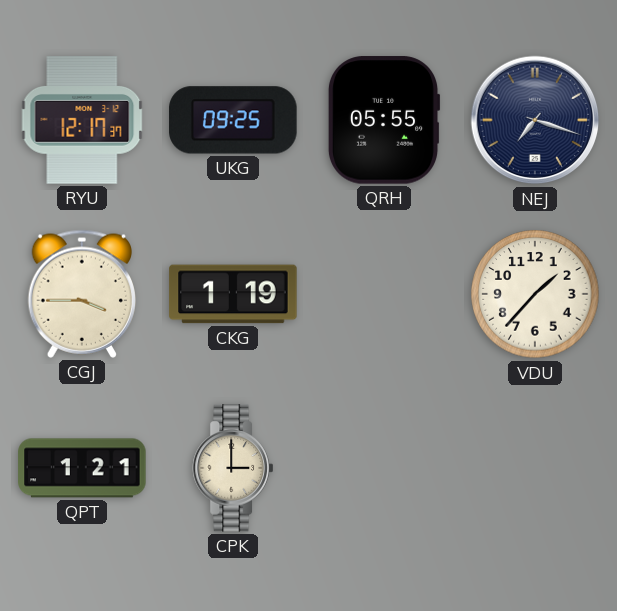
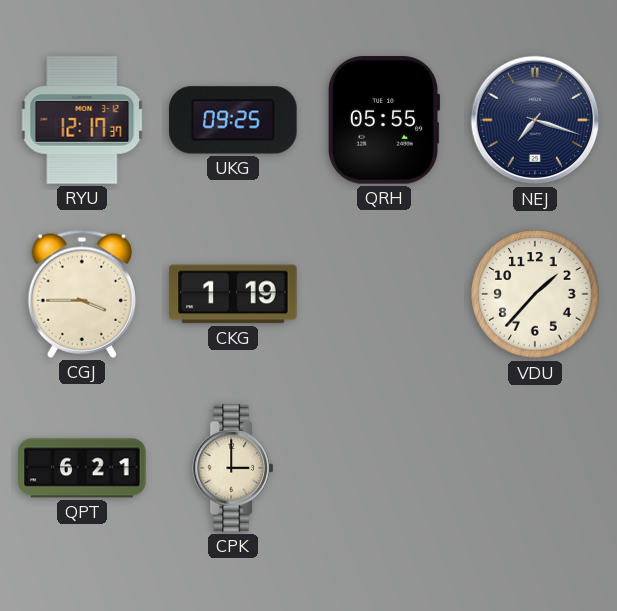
QPT: 1:21 -> 6:21 (82, 468)
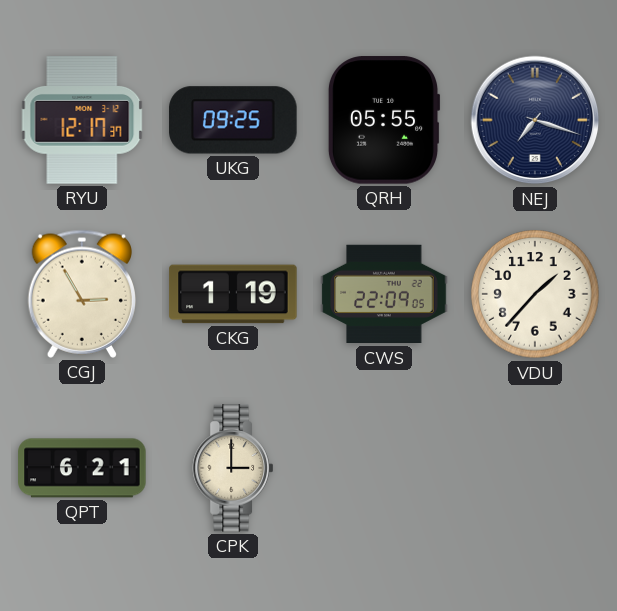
CGJ: 3:45 -> 2:55 (81, 294)
CWS: none -> 22:09 (384, 294)
